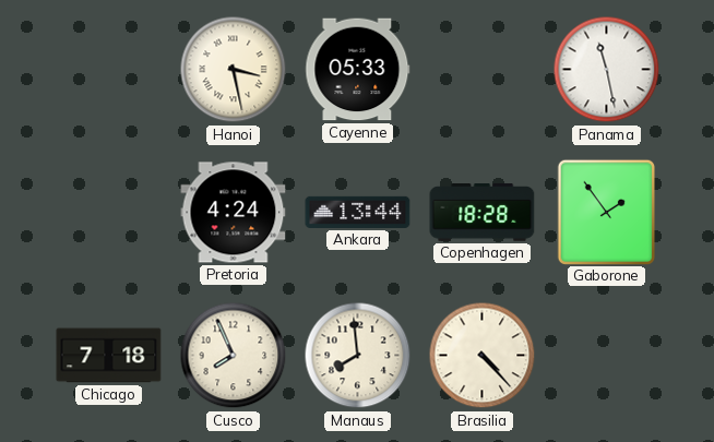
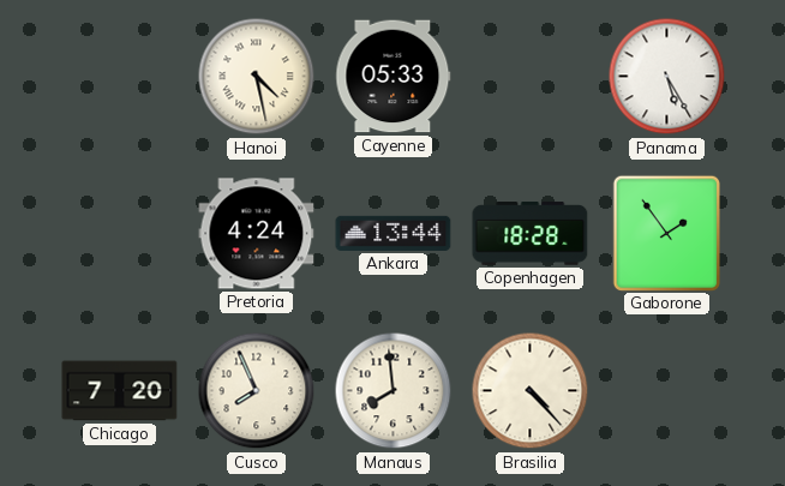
Hanoi: 3:28 -> 4:28 (257, 77)
Panama: 11:28 -> 5:25 (667, 77)
Chicago: 7:18 -> 7:20 (120, 391)
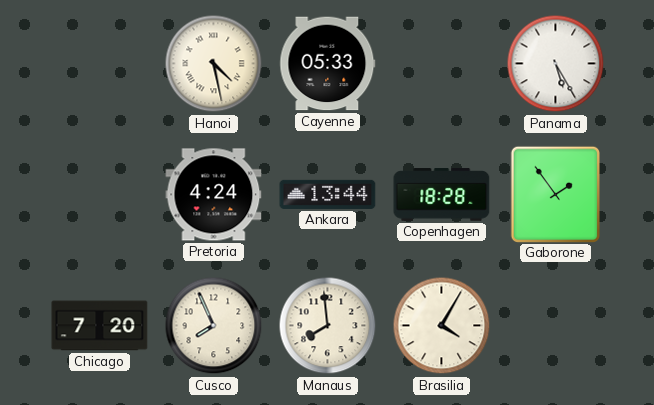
Brasilia: 4:23 -> 4:05 (442, 326)
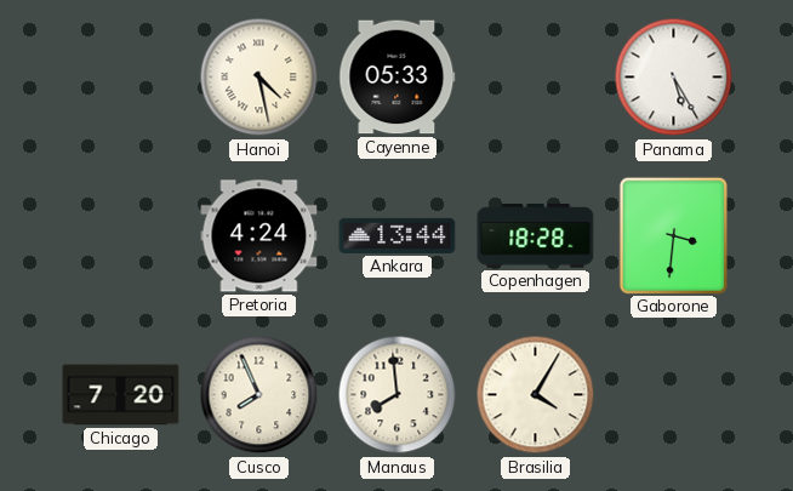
Gaborone: 1:54 -> 3:31 (673, 235)
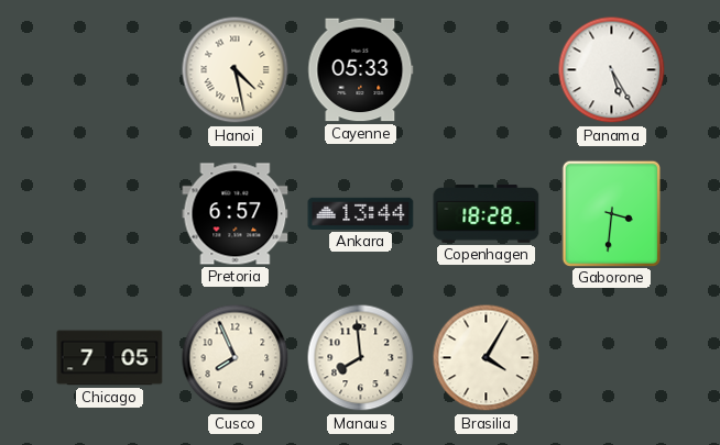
Pretoria: 4:24 -> 6:57 (236, 214)
Chicago: 7:20 -> 7:05 (110, 358)
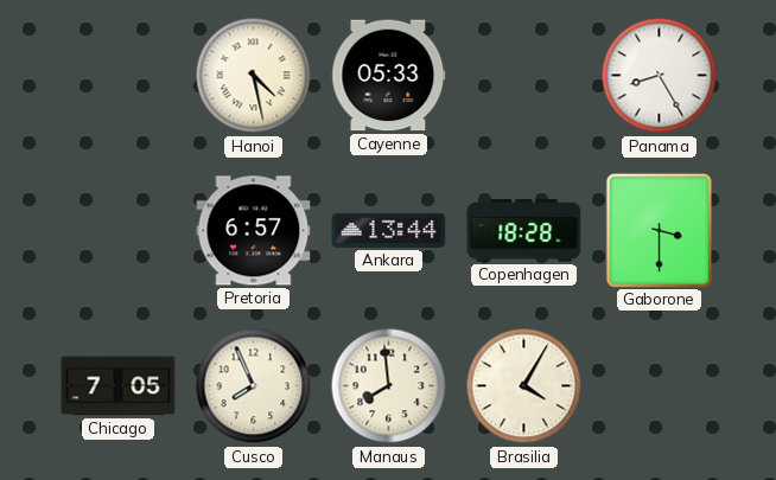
Panama: 5:25 -> 8:25 (660, 76)
Gaborone: 3:31 -> 3:30 (659, 230)
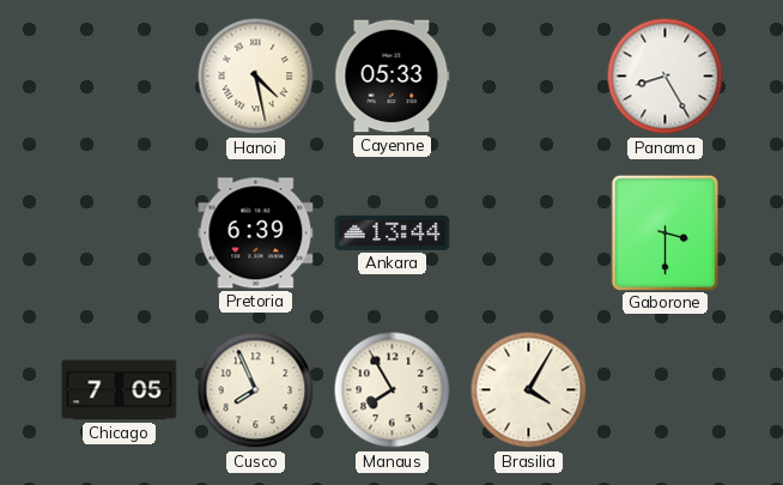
Pretoria: 6:57 -> 6:39 (256, 234)
Copenhagen: 18:28 -> none (524, 231)
Manaus: 7:59 -> 7:55 (393, 390)
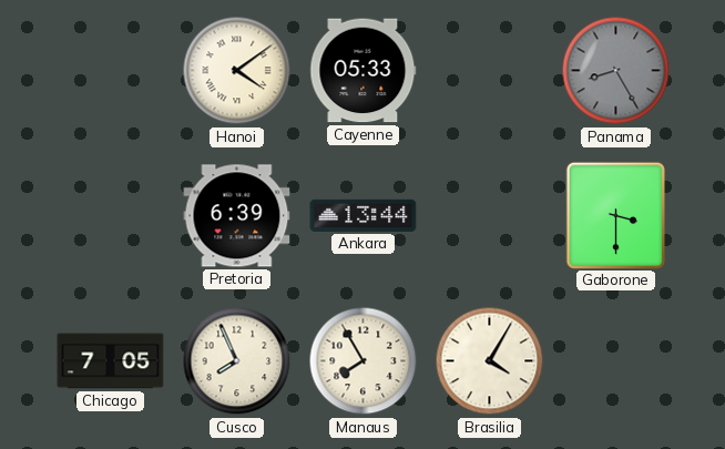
Hanoi: 4:28 -> 4:09 (237, 71)
Panama dial: white -> grey (616, 71)
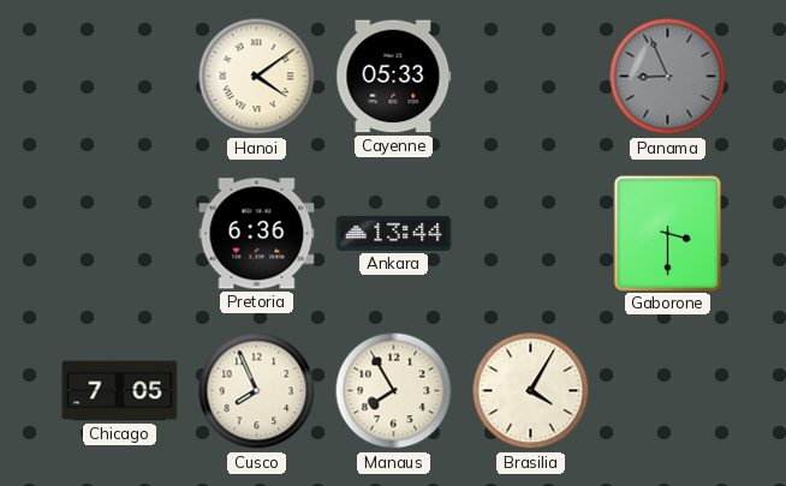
Panama: 8:25 -> 8:56 (668, 77)
Pretoria: 6:39 -> 6:36 (257, 234)
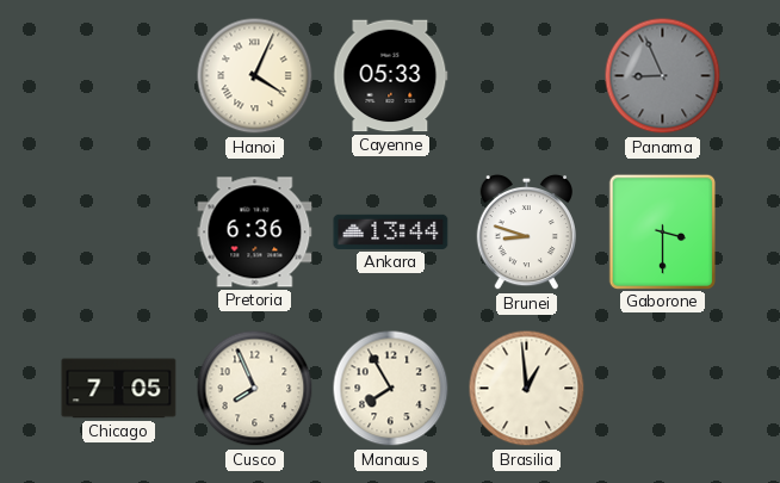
Hanoi: 4:09 -> 4:04 (255, 76)
Brunei: none -> 8:48 (526, 233)
Brasilia: 4:05 -> 12:59 (527, 389)
